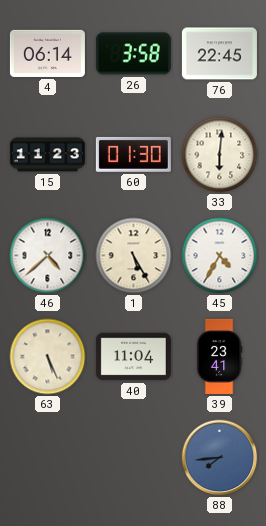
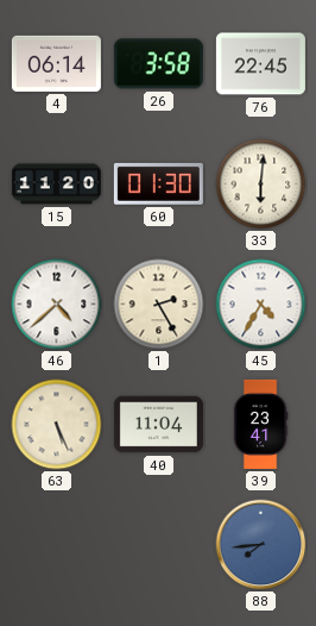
15: 11:23 -> 11:20 (56, 184)
1: 5:25 -> 2:25 (159, 305)
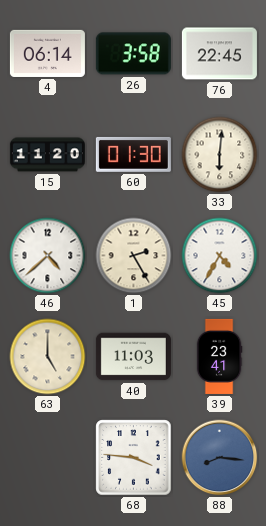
63: 5:26 -> 5:00 (48, 357)
40: 11:04 -> 11:03 (133, 357)
68: none -> 3:46 (134, 458)
88: 7:44 -> 8:16 (220, 458)
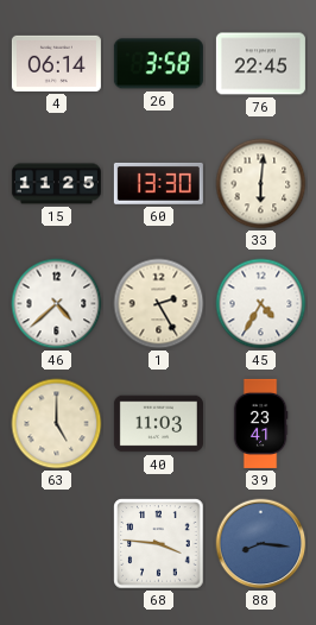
15: 11:20 -> 11:25 (56, 184)
60: 01:30 -> 13:30 (158, 183)
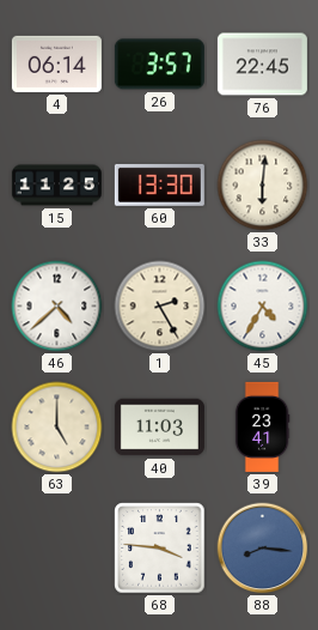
26: 3:58 -> 3:57 (159, 65)
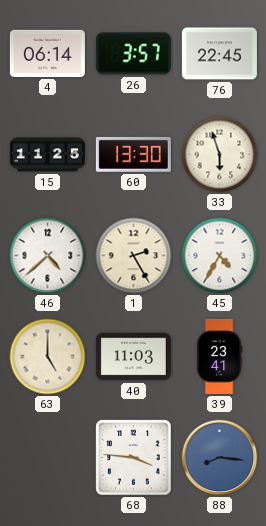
33: 6:01 -> 5:57 (220, 155)
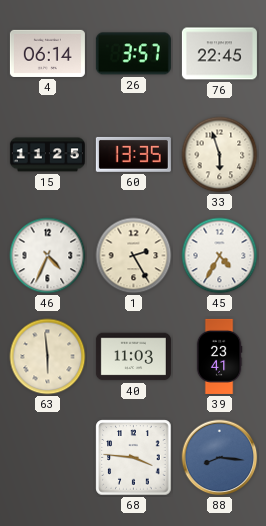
60: 13:30 -> 13:35 (133, 154)
46: 4:38 -> 4:34 (48, 256)
63: 5:00 -> 5:59 (48, 357)
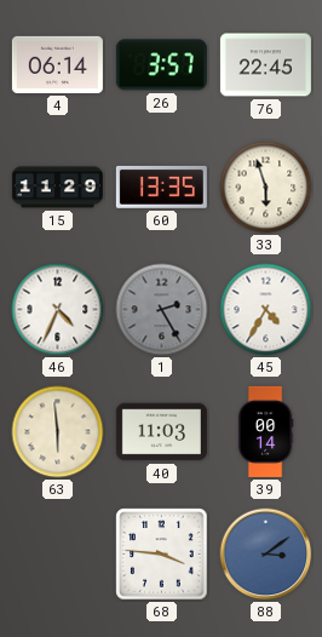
15: 11:25 -> 11:29 (57, 188)
1 dial: cream -> grey (162, 310)
39: 23:41 -> 00:14 (265, 431)
88: 8:16 -> 3:09 (266, 555)
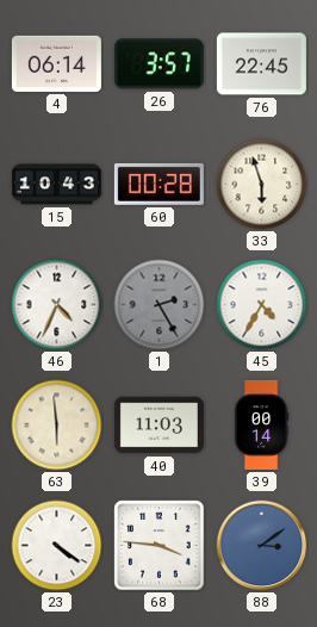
15: 11:29 -> 10:43 (56, 185)
60: 13:35 -> 00:28 (158, 184)
23: none -> 4:21 (57, 546)
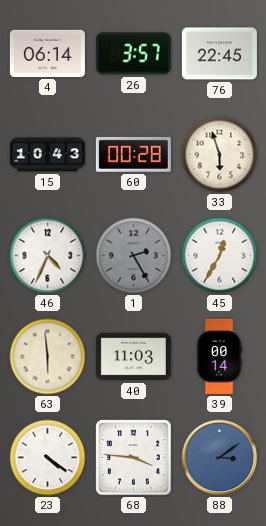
45: 4:35 -> 12:35 (220, 256)
